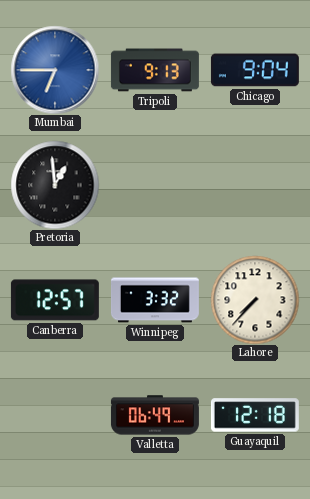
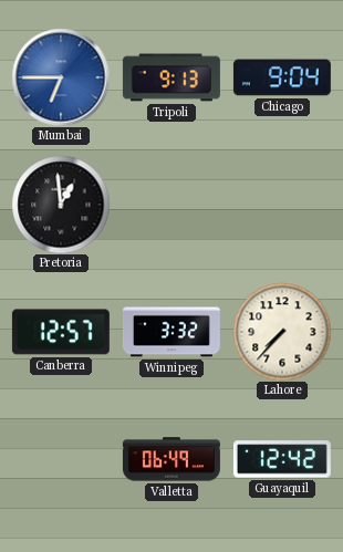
Guayaquil: 12:18 -> 12:42 (282, 459)
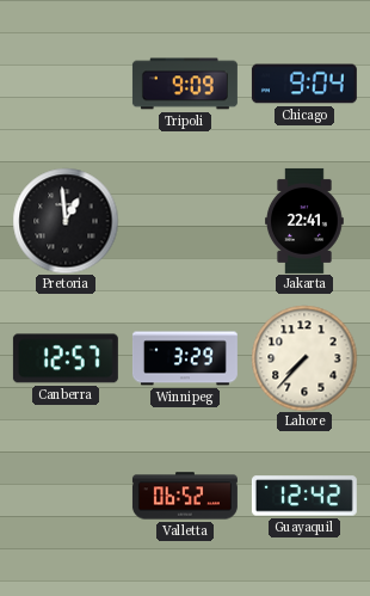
Mumbai: 6:45 -> none (61, 77)
Tripoli: 9:13 -> 9:09 (185, 84)
Jakarta: none -> 22:41 (306, 221)
Winnipeg: 3:32 -> 3:29 (185, 358)
Valletta: 06:49 -> 06:52 (185, 496)
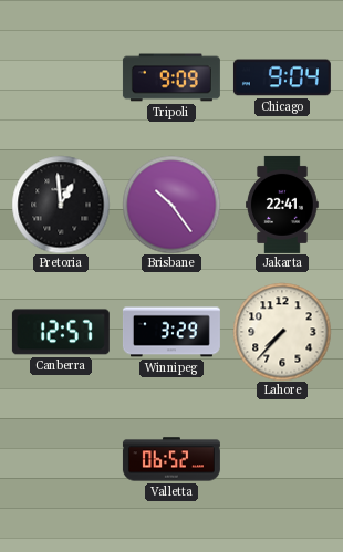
Brisbane: none -> 10:24 (171, 205)
Guayaquil: 12:42 -> none (304, 496)
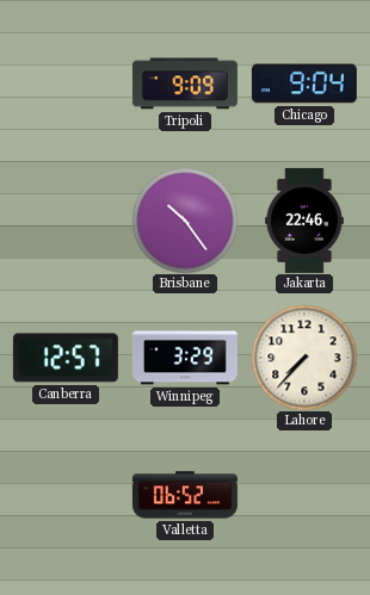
Pretoria: 12:59 -> none (61, 205)
Jakarta: 22:41 -> 22:46 (306, 221)
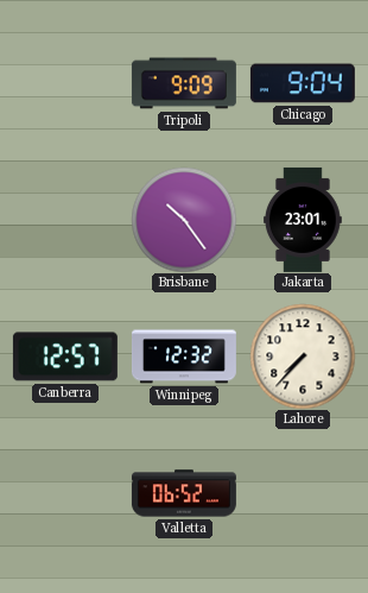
Jakarta: 22:46 -> 23:01 (304, 220)
Winnipeg: 3:29 -> 12:32 (184, 357)
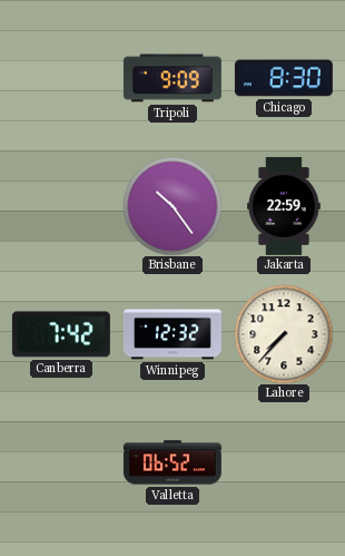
Chicago: 9:04 -> 8:30 (284, 78)
Jakarta: 23:01 -> 22:59 (285, 206)
Canberra: 12:57 -> 7:42 (61, 334)
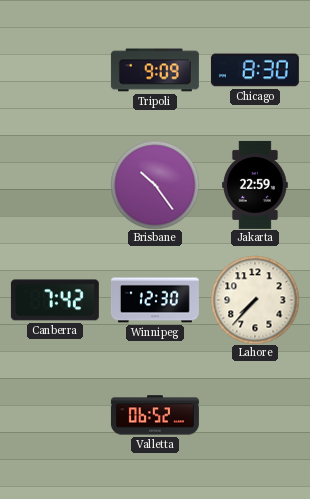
Winnipeg: 12:32 -> 12:30 (155, 300)
